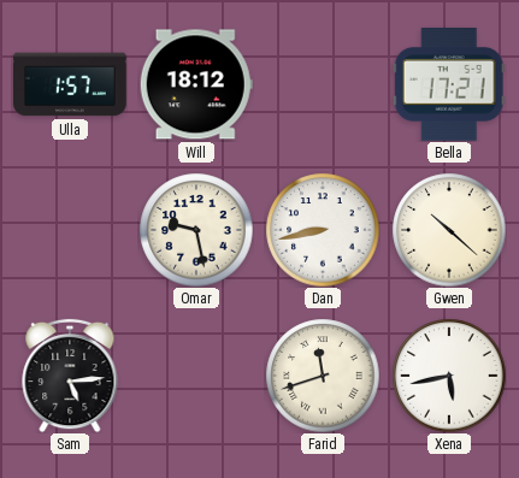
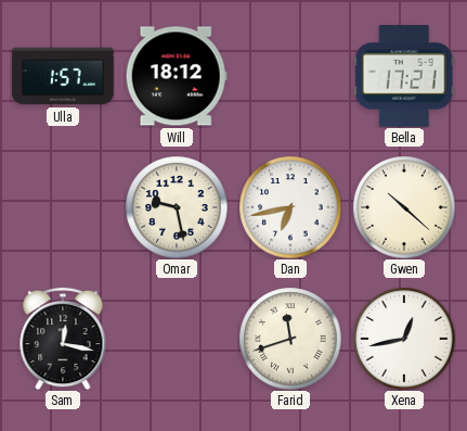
Dan: 8:43 -> 6:43 (290, 207)
Sam: 5:14 -> 12:17 (63, 339)
Xena: 5:43 -> 12:43 (404, 339)
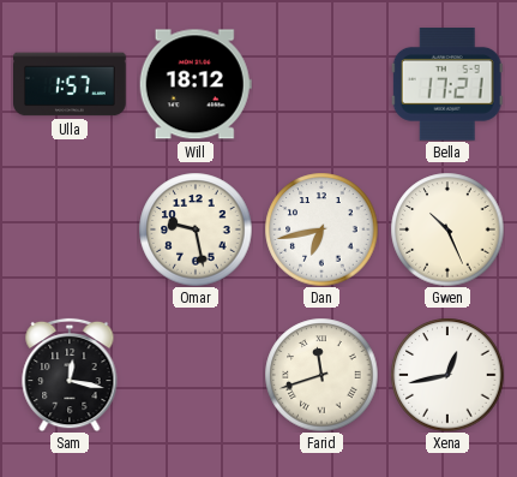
Gwen: 10:22 -> 10:26 (447, 229)
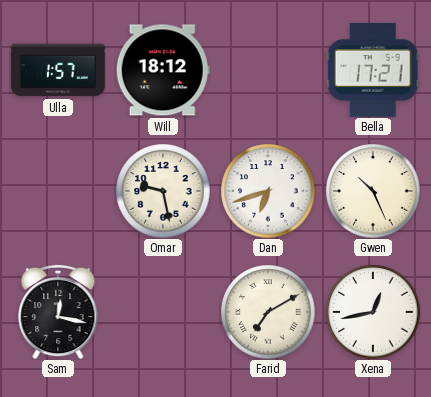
Dan: 6:43 -> 6:42 (268, 191)
Farid: 11:42 -> 7:10 (268, 312)
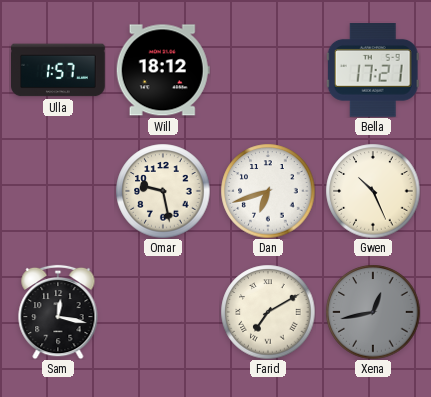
Xena dial: white -> grey (373, 312)
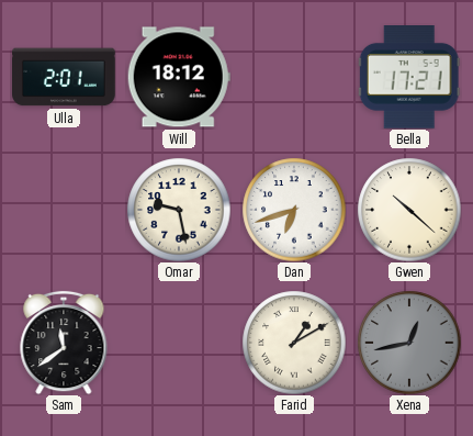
Ulla: 1:57 -> 2:01 (64, 77)
Gwen: 10:26 -> 10:22 (409, 210)
Sam: 12:17 -> 11:39 (64, 343)
Farid: 7:10 -> 1:10 (294, 343)
